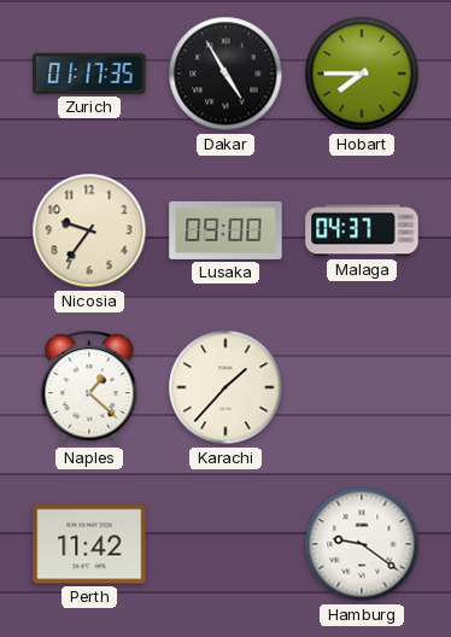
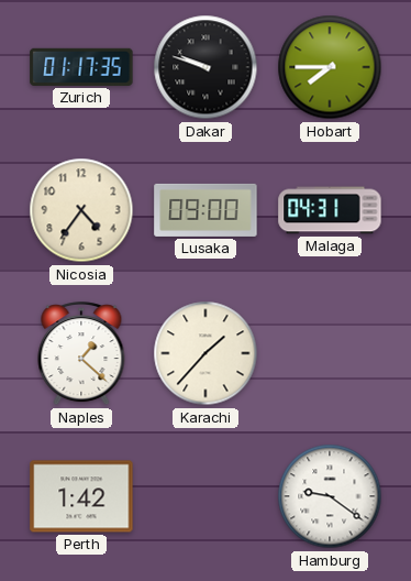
Dakar: 4:55 -> 9:48 (205, 67)
Nicosia: 9:36 -> 4:36 (81, 210)
Malaga: 04:37 -> 04:31 (330, 210)
Perth: 11:42 -> 1:42 (81, 496)
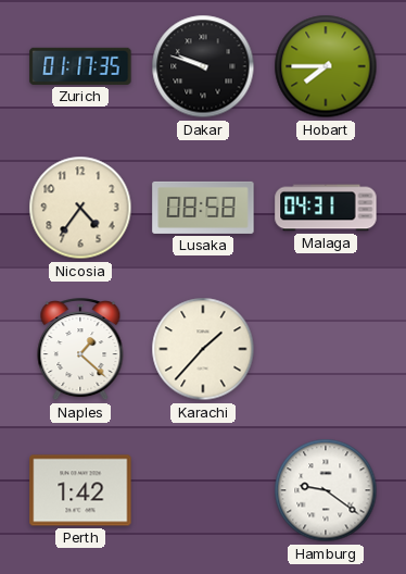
Lusaka: 09:00 -> 08:58 (203, 208)
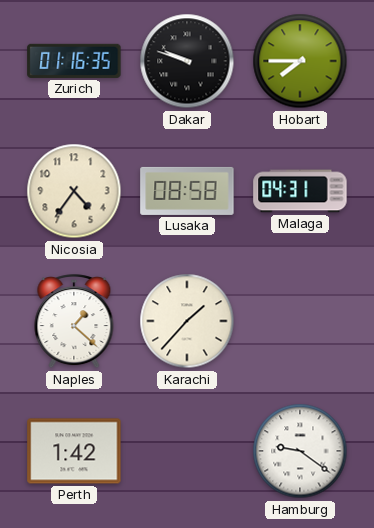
Zurich: 01:17 -> 01:16 (74, 61)
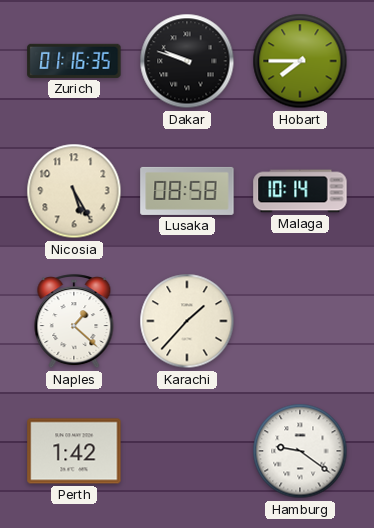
Nicosia: 4:36 -> 5:25 (74, 191)
Malaga: 04:31 -> 10:14 (300, 191)
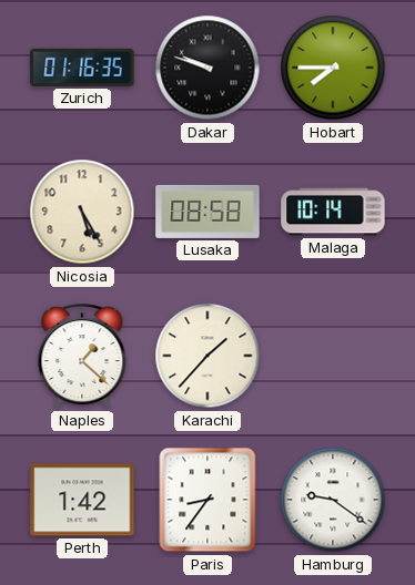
Paris: none -> 8:36 (207, 500)
